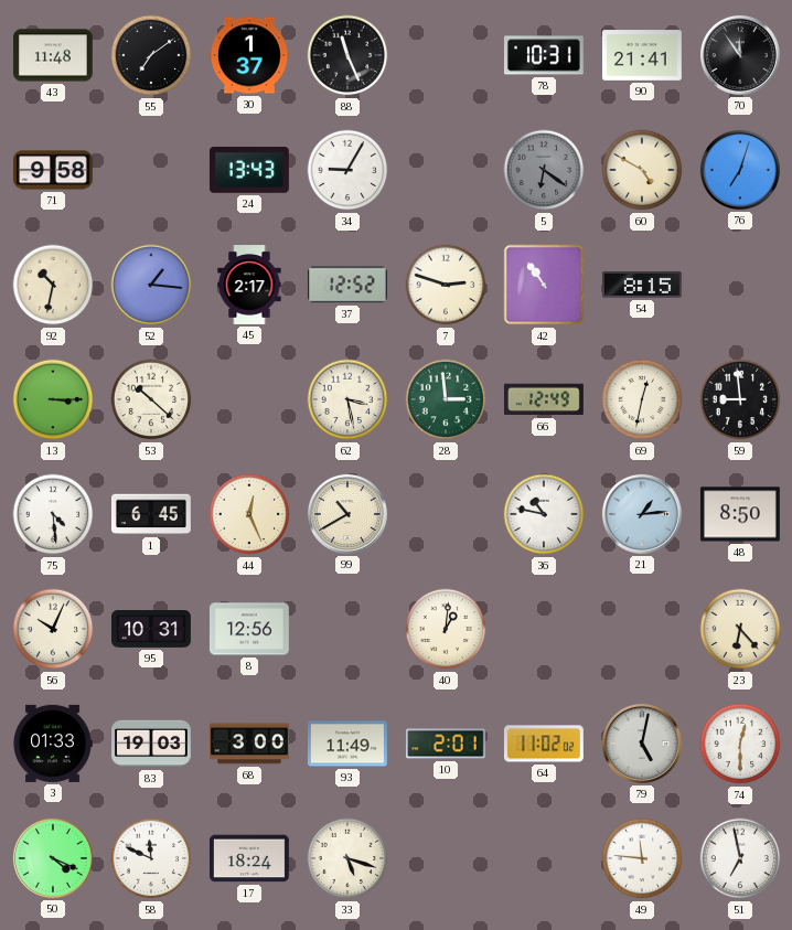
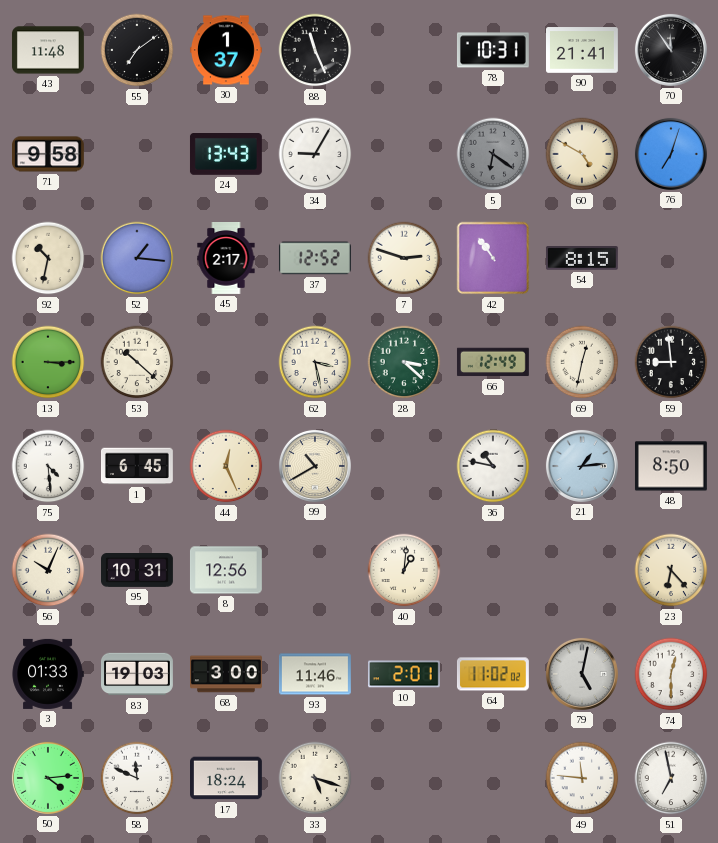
28: 2:59 -> 3:22 (404, 362)
93: 11:49 -> 11:46 (315, 674)
50: 4:19 -> 4:14 (48, 778)
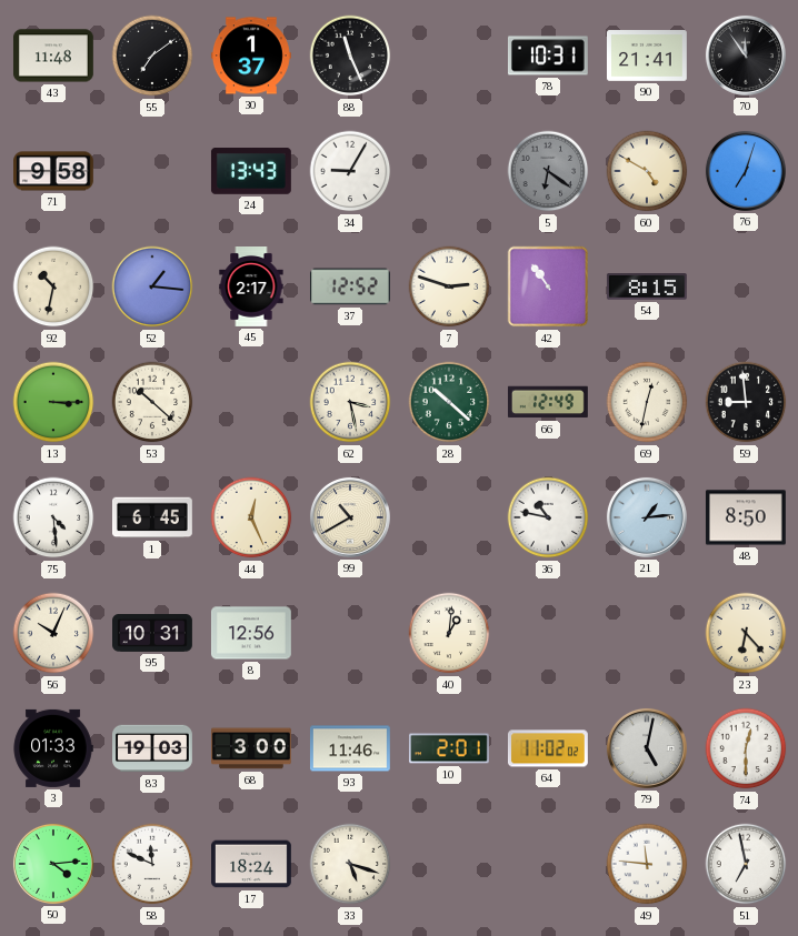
28: 3:22 -> 10:22 (449, 402)
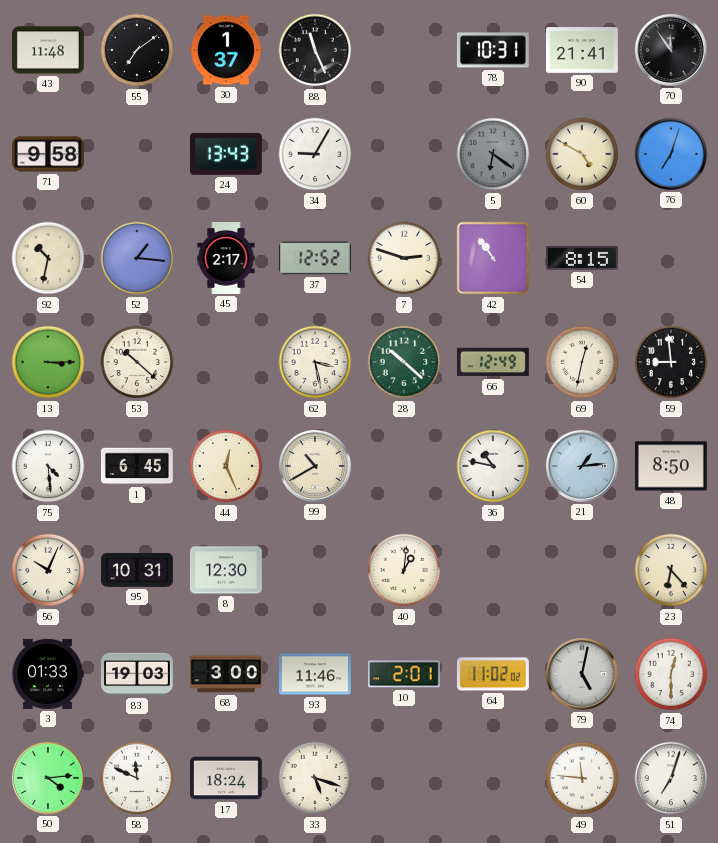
8: 12:56 -> 12:30 (226, 570)
51: 6:58 -> 7:03 (671, 778)
